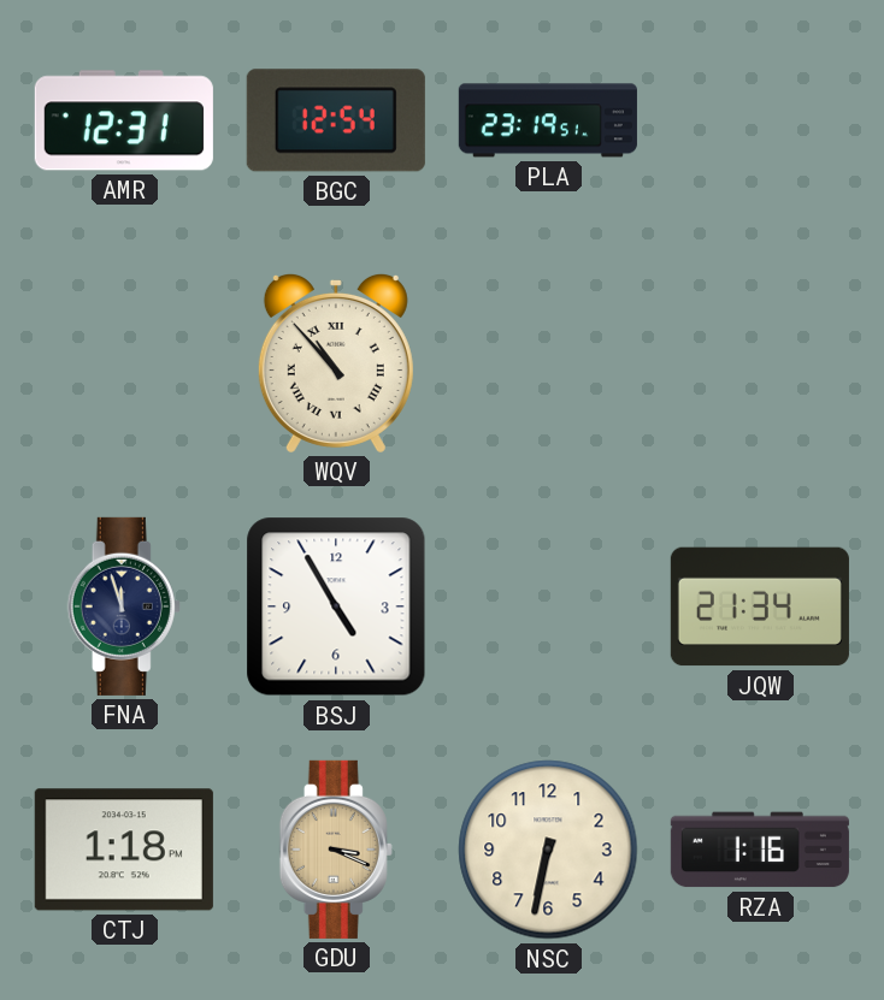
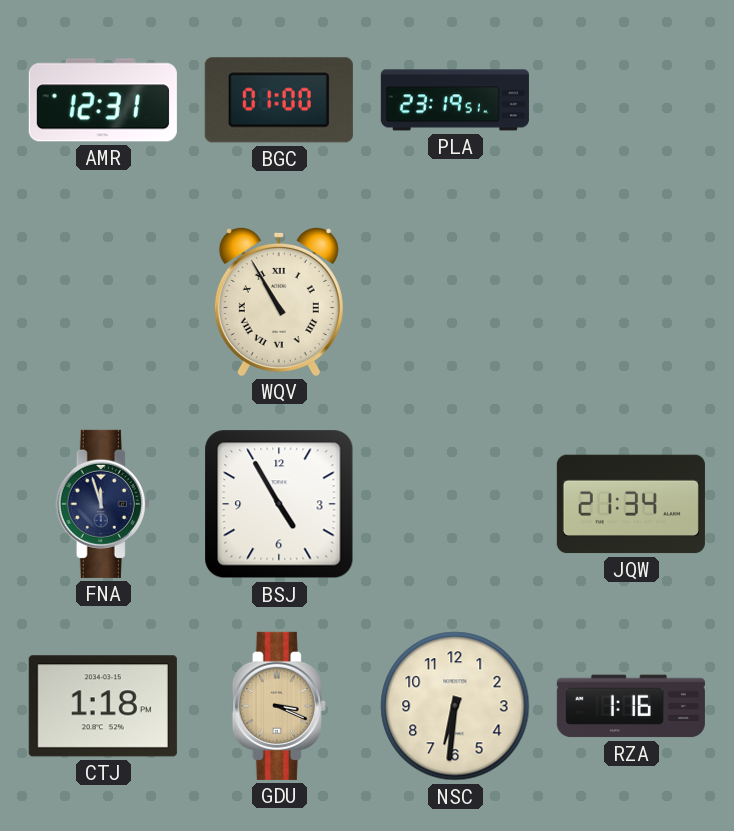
BGC: 12:54 -> 01:00 (279, 100)
WQV: 10:53 -> 10:55 (279, 301)
NSC: 6:32 -> 6:31 (455, 706)
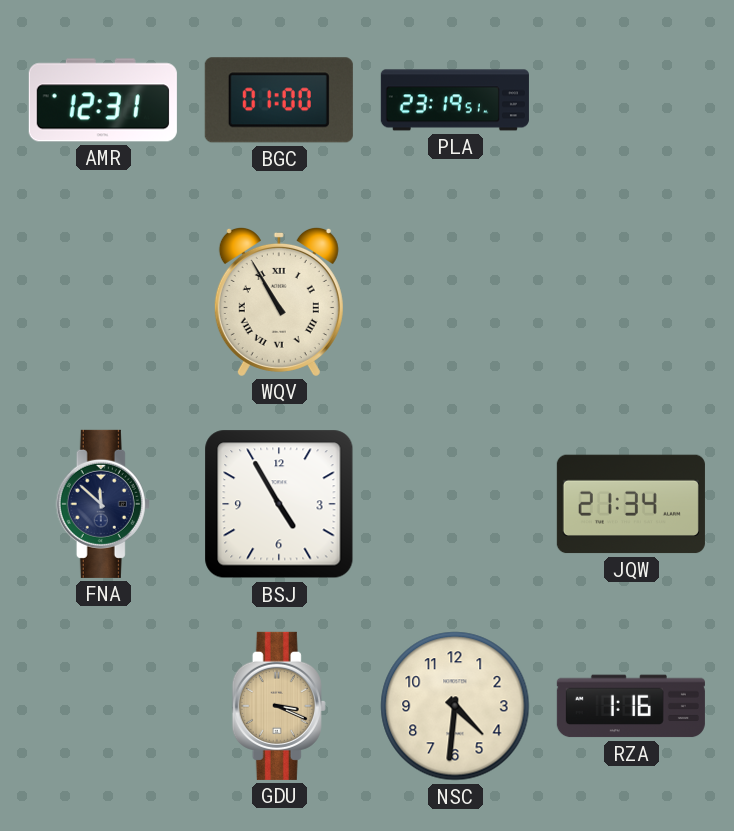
FNA: 11:57 -> 11:52 (103, 504)
CTJ: 1:18 -> none (103, 706)
NSC: 6:31 -> 4:31 (455, 706)
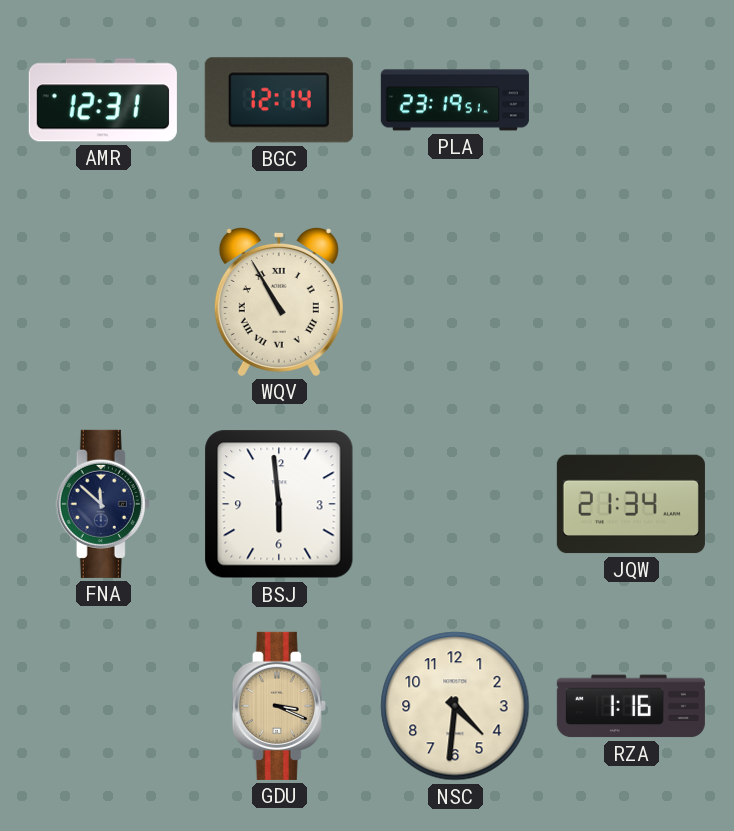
BGC: 01:00 -> 12:14 (279, 100)
BSJ: 4:55 -> 5:59 (279, 504)
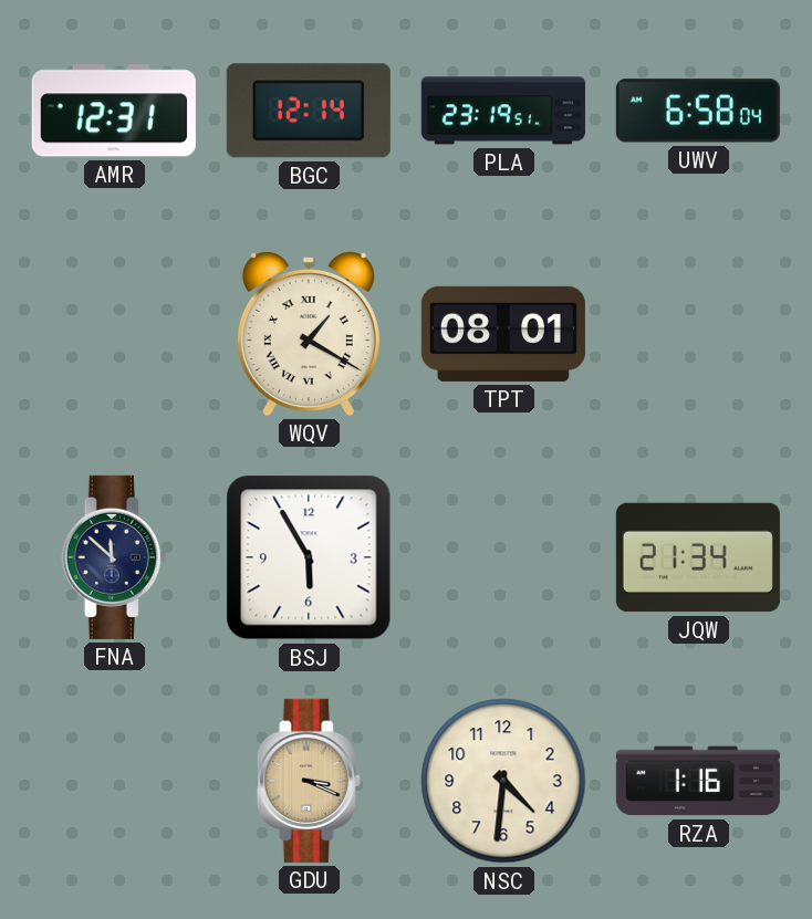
UWV: none -> 6:58 (698, 111)
WQV: 10:55 -> 1:20 (309, 333)
TPT: none -> 08:01 (503, 334)
BSJ: 5:59 -> 5:55 (309, 557)
